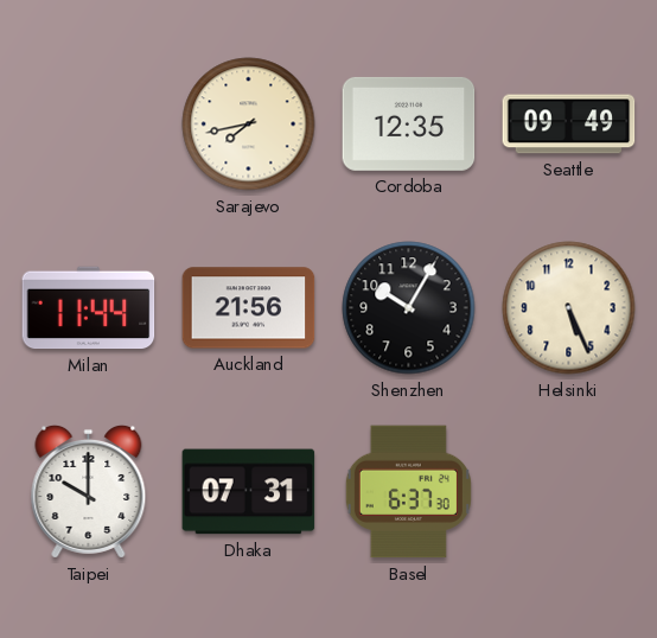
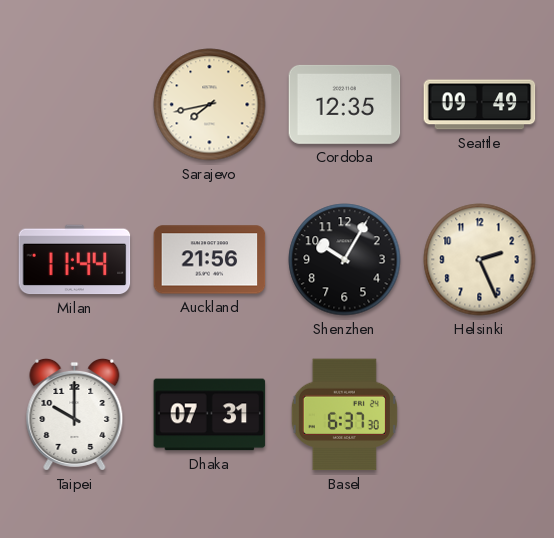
Helsinki: 5:26 -> 2:26 (480, 260)
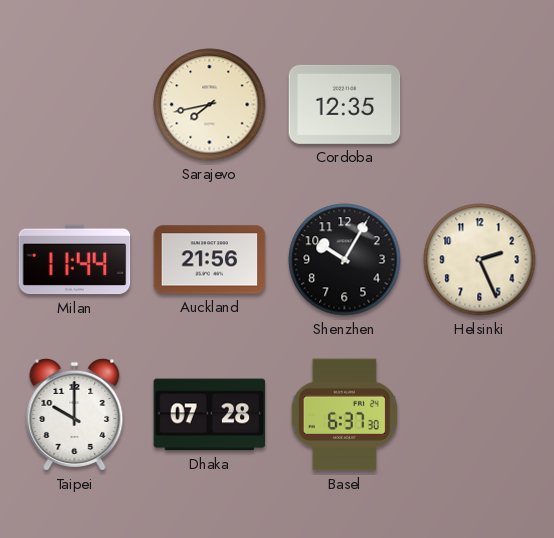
Seattle: 09:49 -> none (480, 105)
Dhaka: 07:31 -> 07:28 (210, 415)
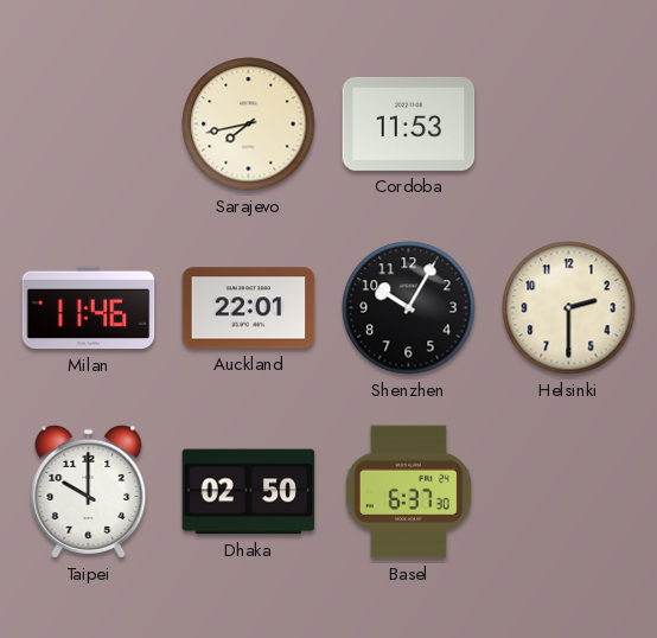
Cordoba: 12:35 -> 11:53 (409, 123)
Milan: 11:44 -> 11:46 (89, 308)
Auckland: 21:56 -> 22:01 (249, 308)
Helsinki: 2:26 -> 2:30 (569, 308)
Dhaka: 07:28 -> 02:50 (249, 492)
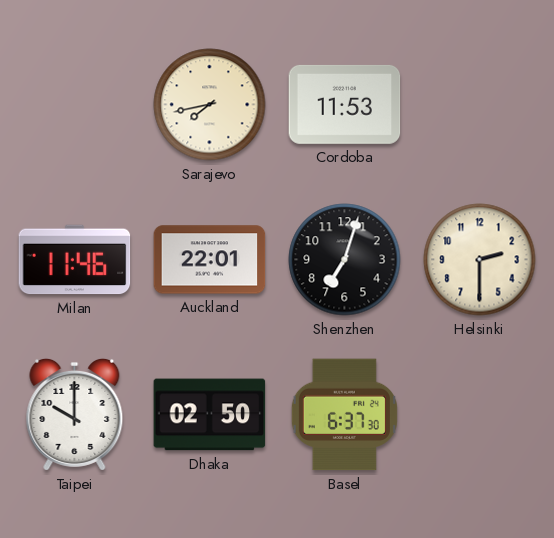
Shenzhen: 10:05 -> 7:03 (345, 260)
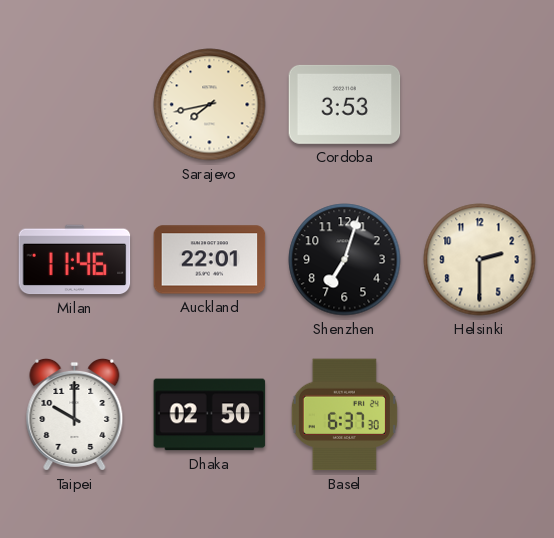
Cordoba: 11:53 -> 3:53 (345, 104)
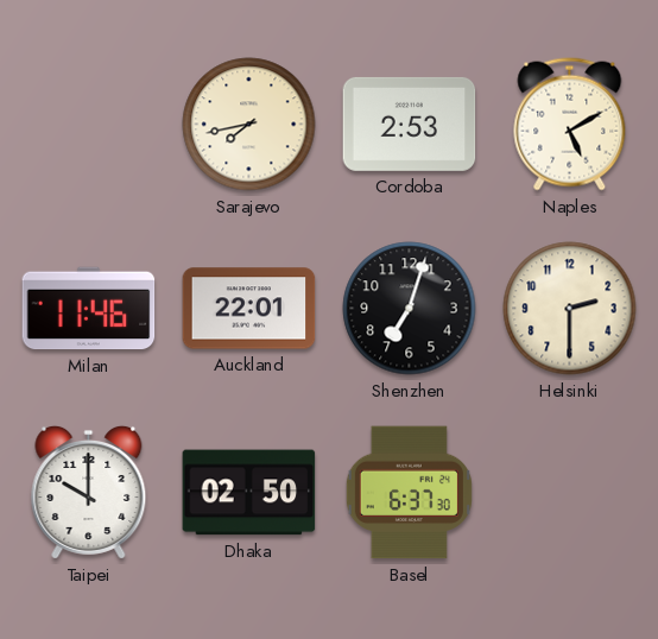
Cordoba: 3:53 -> 2:53 (410, 124)
Naples: none -> 5:10 (570, 125)
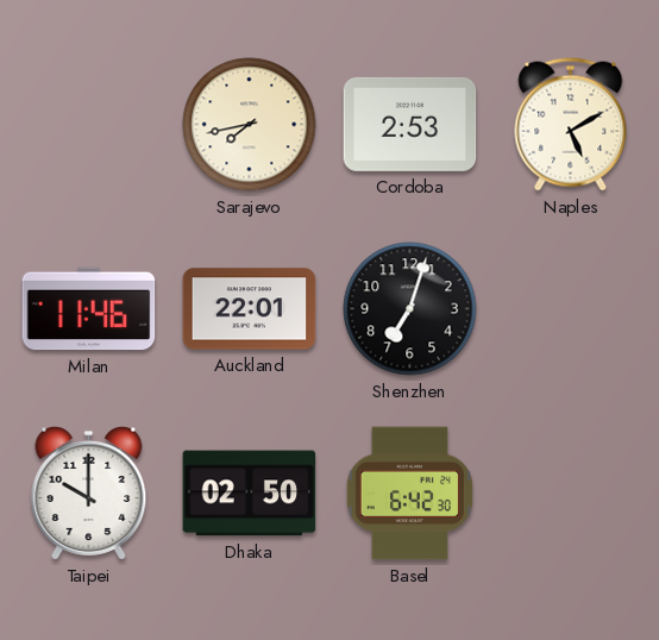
Helsinki: 2:30 -> none (570, 309)
Basel: 6:37 -> 6:42 (409, 494)
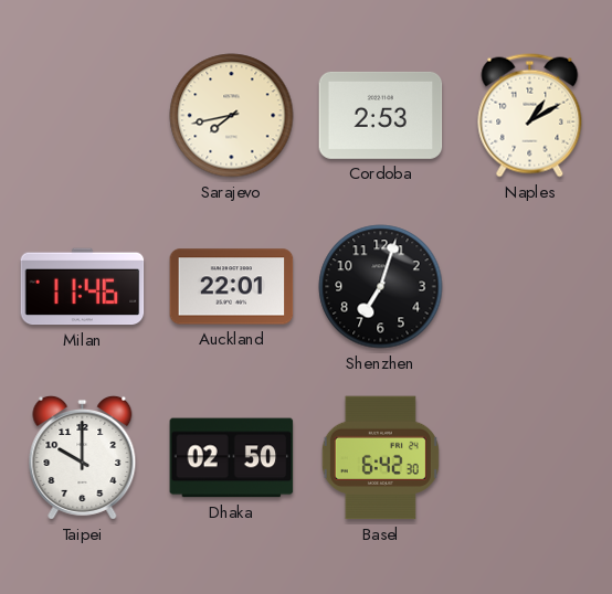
Naples: 5:10 -> 1:10 (530, 116)
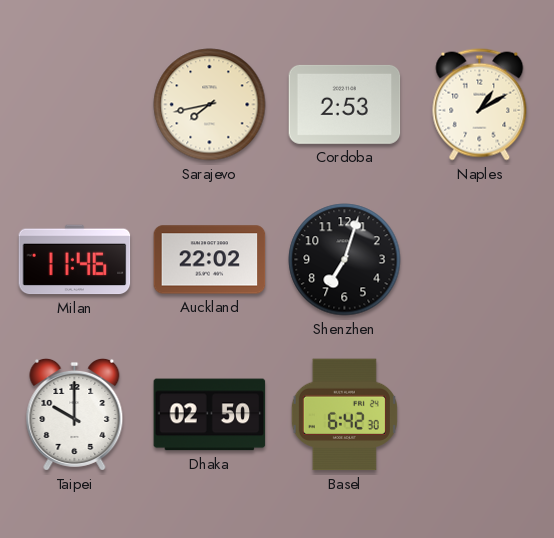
Auckland: 22:01 -> 22:02 (210, 260)
